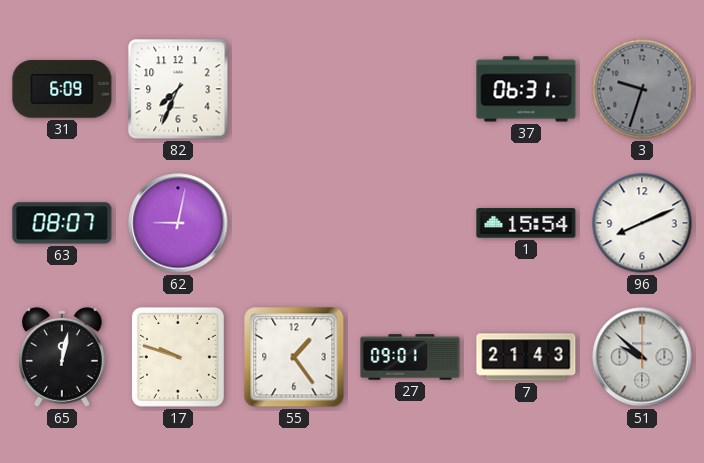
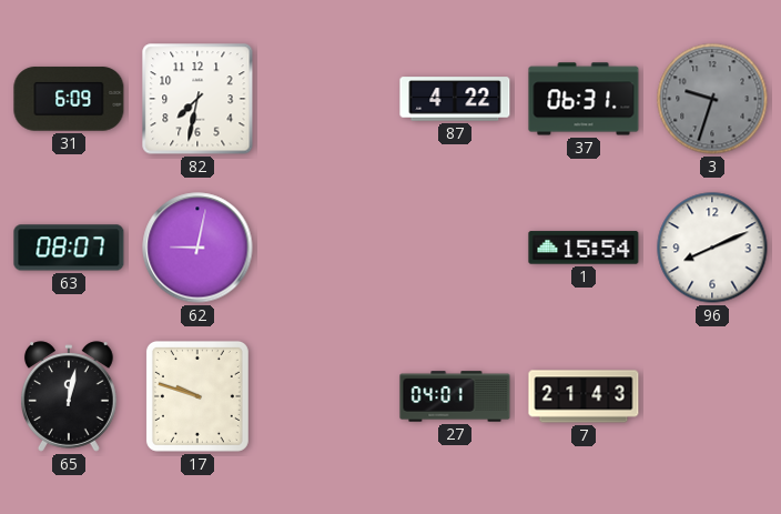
82: 7:34 -> 7:32 (197, 99)
87: none -> 4:22 (455, 99)
55: 1:24 -> none (294, 357)
27: 09:01 -> 04:01 (455, 396)
51: 9:52 -> none (642, 357)
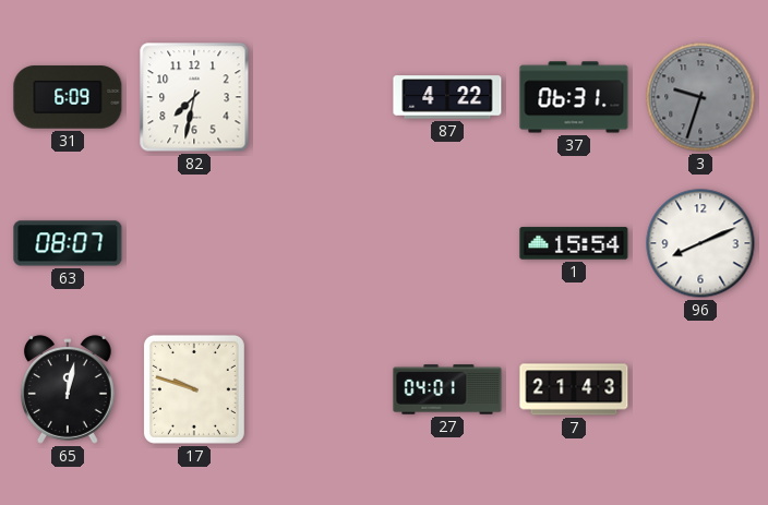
62: 9:02 -> none (197, 248)
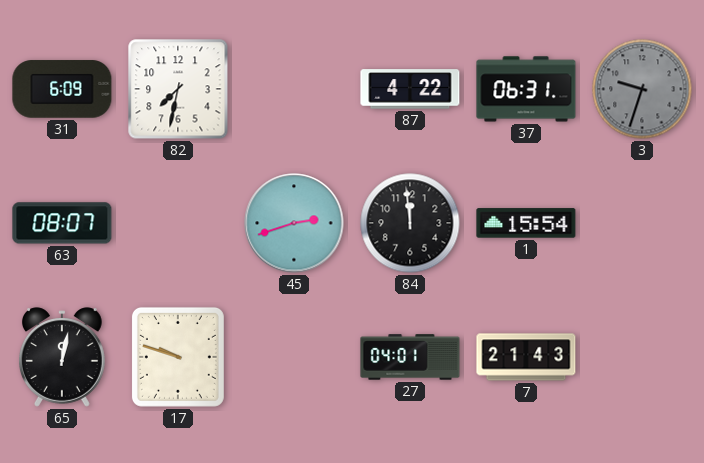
45: none -> 2:42 (294, 223)
84: none -> 11:59 (410, 223)
96: 8:11 -> none (700, 243)
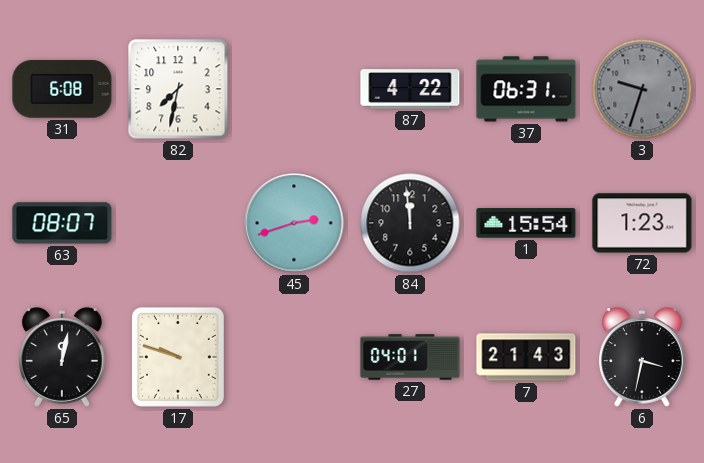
31: 6:09 -> 6:08 (62, 89)
72: none -> 1:23 (642, 223)
6: none -> 3:32 (643, 357)
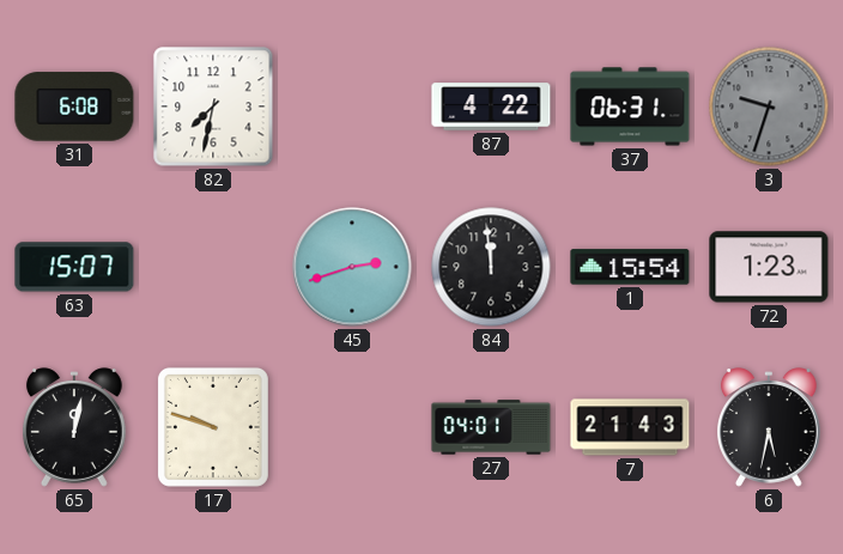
63: 08:07 -> 15:07 (74, 267)
6: 3:32 -> 5:32 (770, 427)
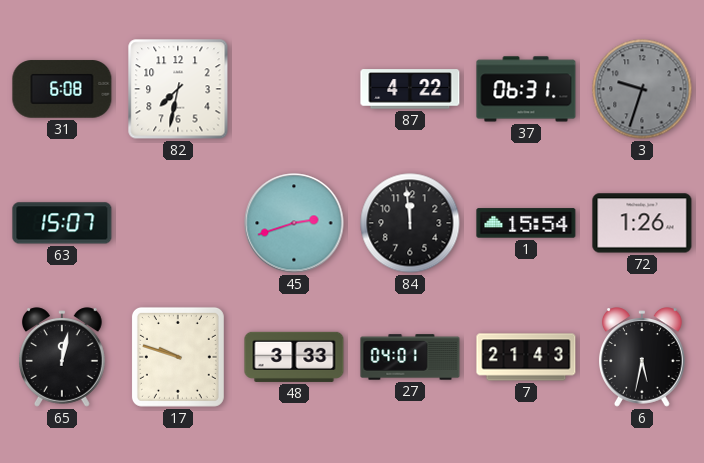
72: 1:23 -> 1:26 (642, 223)
48: none -> 3:33 (294, 357)
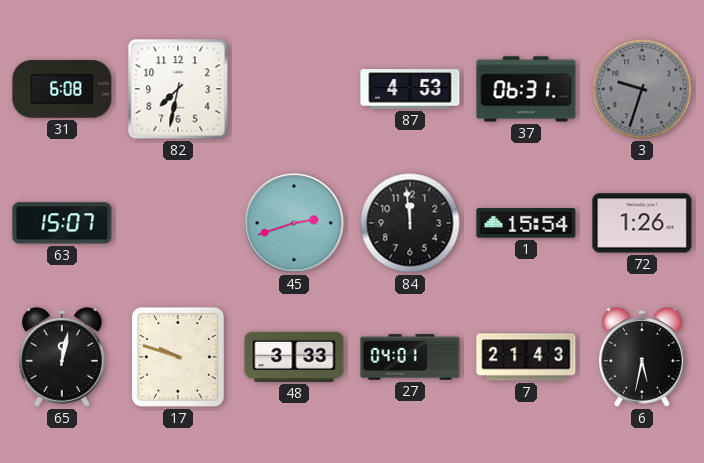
87: 4:22 -> 4:53 (410, 89)
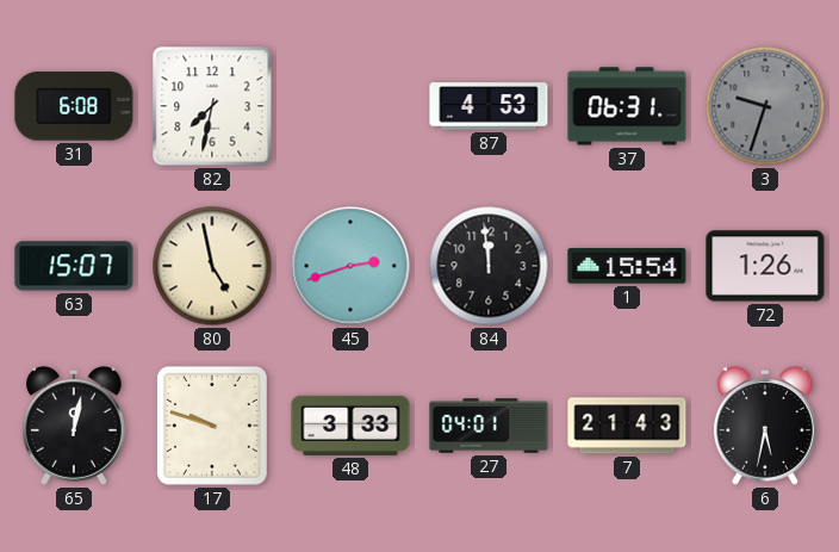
80: none -> 4:58 (212, 266)
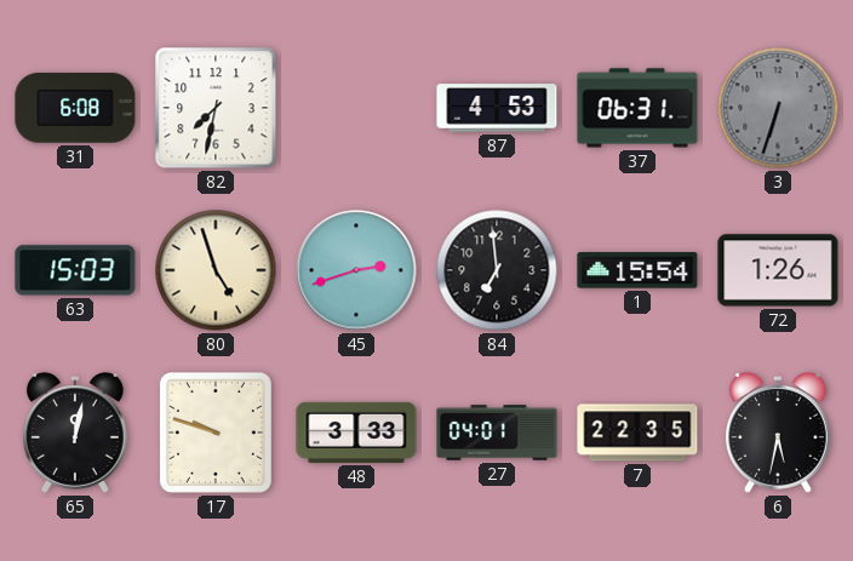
3: 9:33 -> 6:33 (778, 108)
63: 15:07 -> 15:03 (75, 270)
80: 4:58 -> 4:57 (216, 270)
84: 11:59 -> 6:59 (497, 270)
7: 21:43 -> 22:35 (637, 433)
